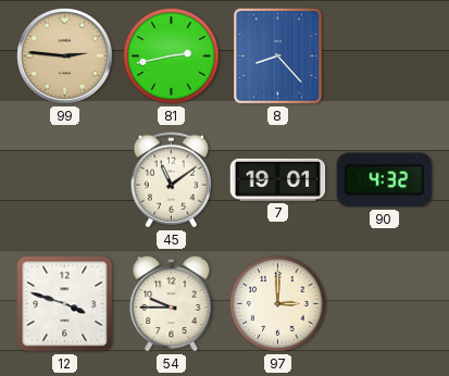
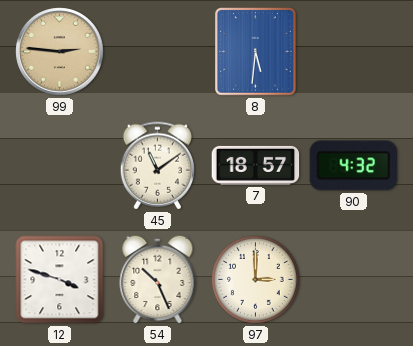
81: 2:43 -> none (172, 57)
8: 8:23 -> 5:31 (256, 52)
7: 19:01 -> 18:57 (256, 165)
54: 9:45 -> 10:26 (158, 279)
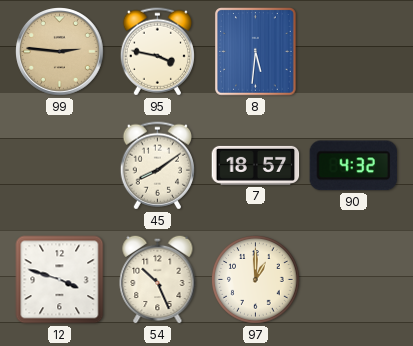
95: none -> 3:47 (157, 52)
45: 11:09 -> 8:09 (157, 166)
97: 3:00 -> 1:00 (256, 280)
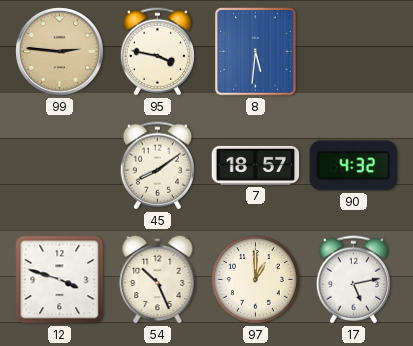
17: none -> 5:13 (353, 280)
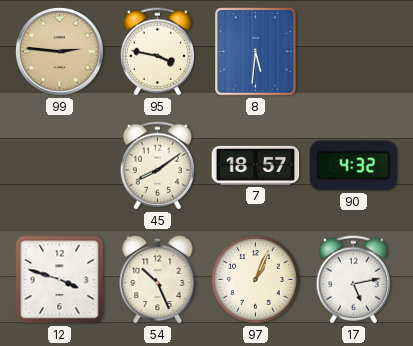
97: 1:00 -> 1:04 (256, 280)
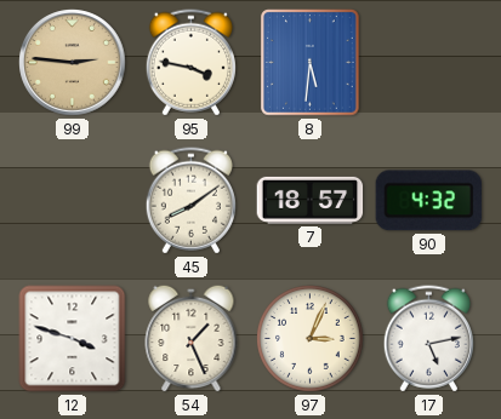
54: 10:26 -> 1:26 (192, 338)
97: 1:04 -> 3:04 (311, 339)
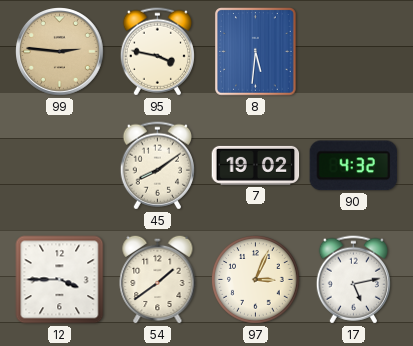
7: 18:57 -> 19:02 (256, 165)
12: 3:48 -> 3:45 (60, 280)
54: 1:26 -> 1:39 (158, 279)
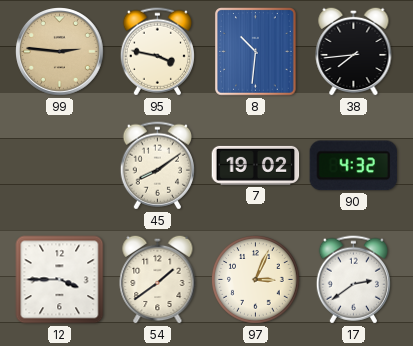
8: 5:31 -> 10:31 (256, 52)
38: none -> 7:44 (354, 51)
17: 5:13 -> 2:39 (353, 280)
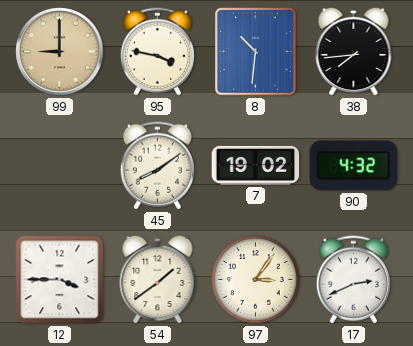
99: 2:46 -> 9:00 (60, 52)
97: 3:04 -> 3:06 (256, 280)
17: 2:39 -> 2:41 (353, 280)
